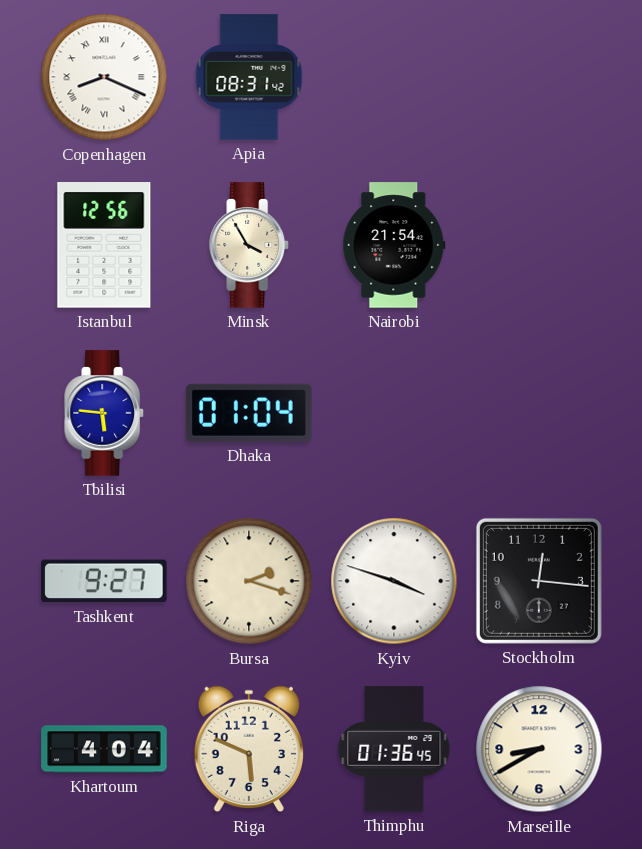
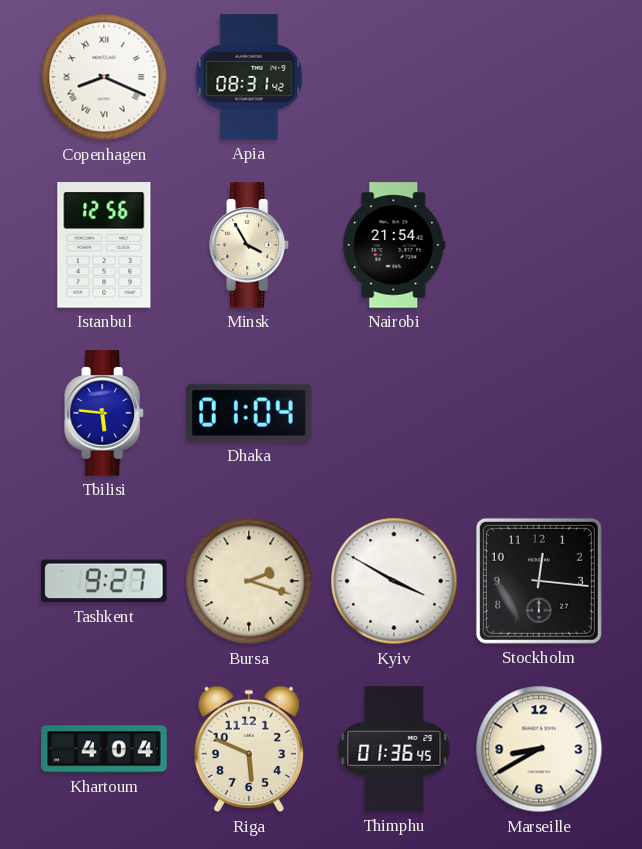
Kyiv: 3:48 -> 3:50 (394, 581)
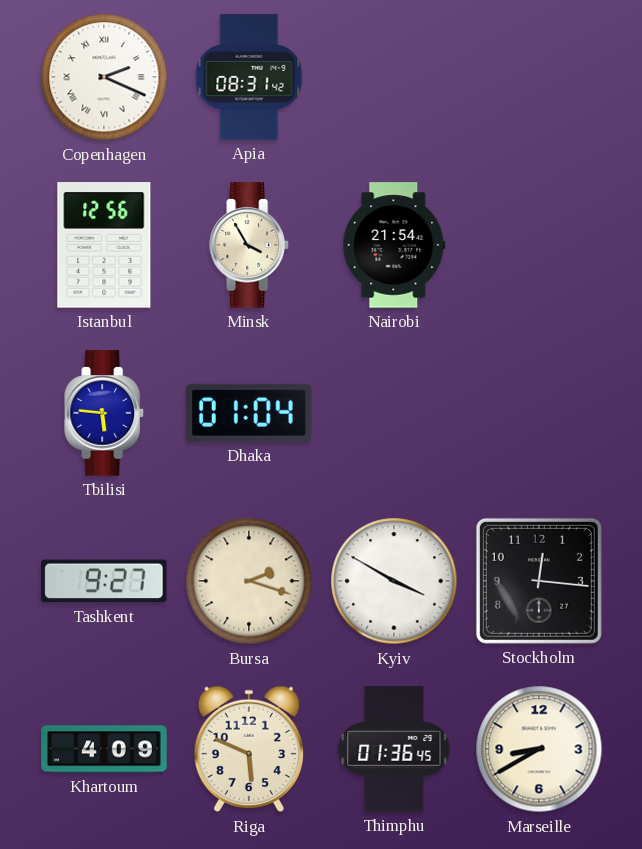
Copenhagen: 8:19 -> 2:19 (104, 77)
Khartoum: 4:04 -> 4:09 (104, 749)
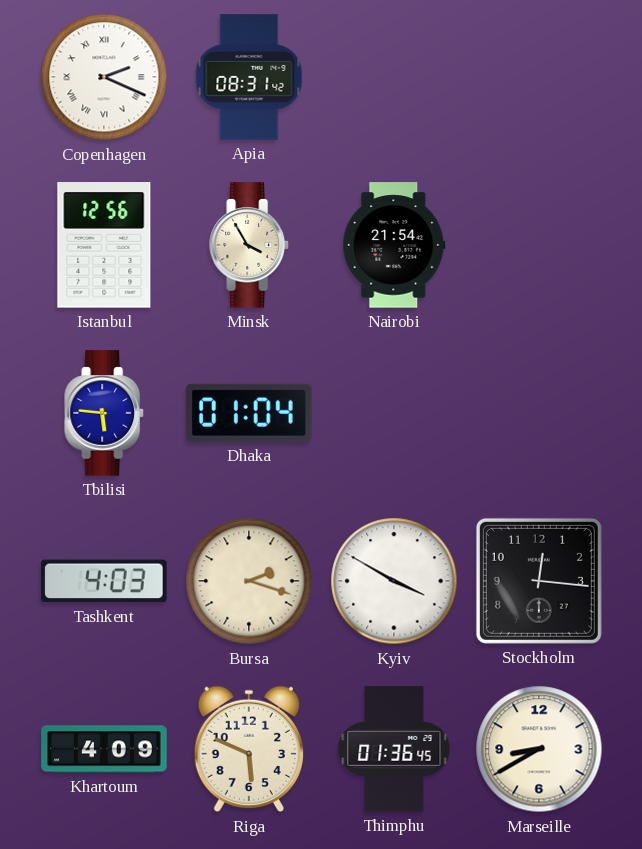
Tashkent: 9:27 -> 4:03 (104, 581)
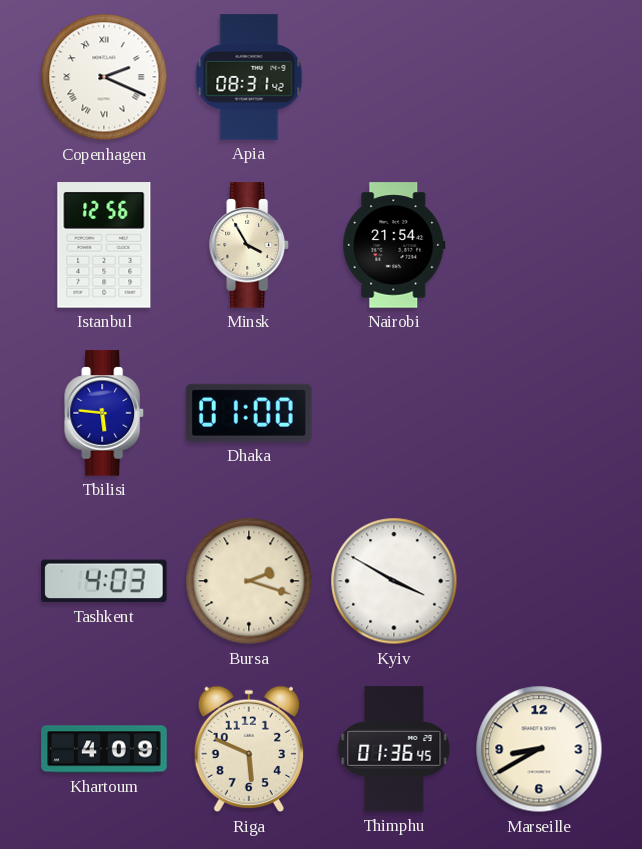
Dhaka: 01:04 -> 01:00 (250, 413)
Stockholm: 12:16 -> none (539, 581)
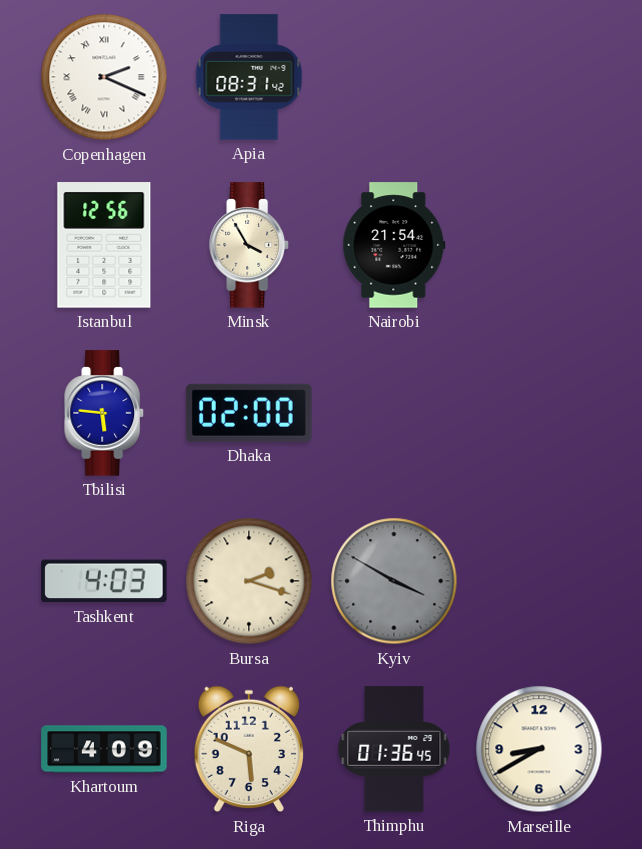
Dhaka: 01:00 -> 02:00 (250, 413)
Kyiv dial: white -> grey (394, 581)
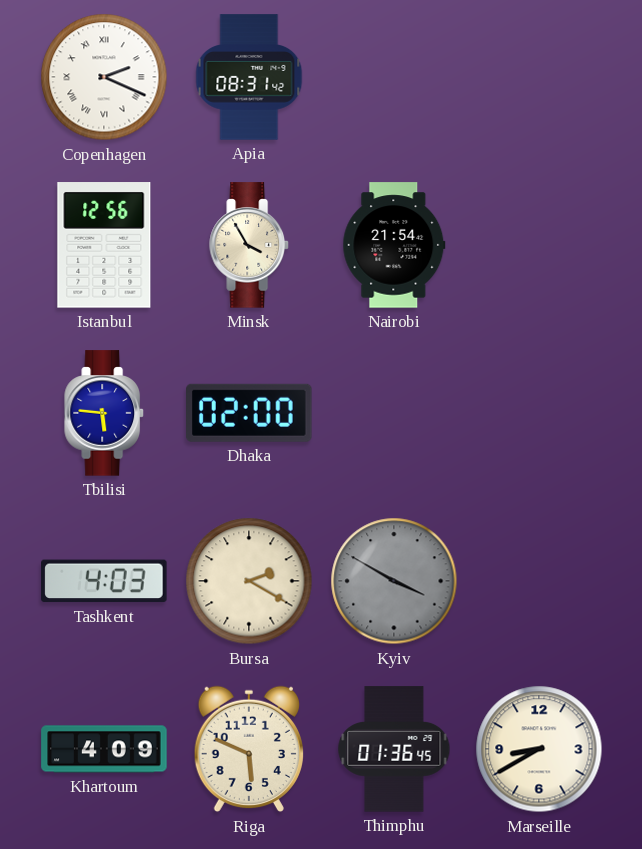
Bursa: 2:18 -> 2:20 (249, 581)
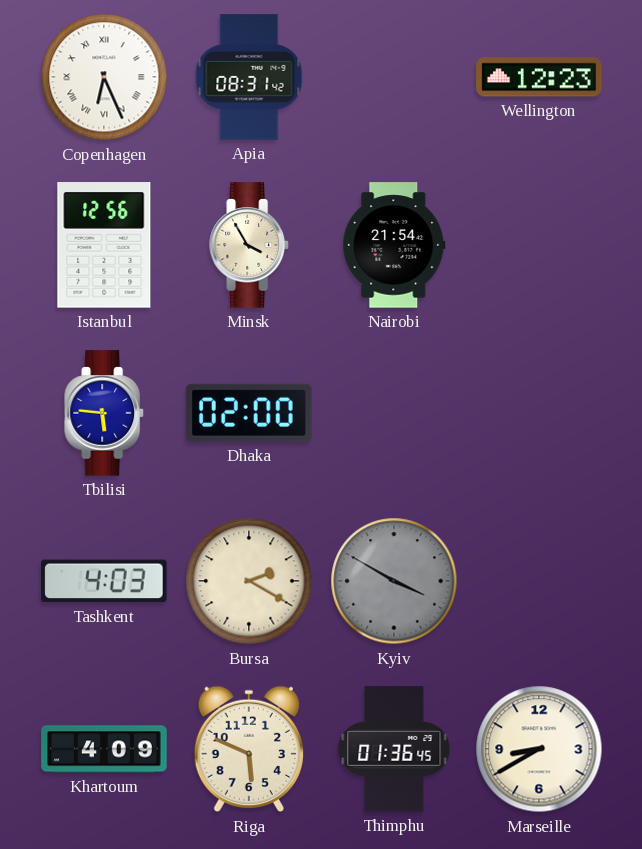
Copenhagen: 2:19 -> 6:26 (104, 77)
Wellington: none -> 12:23 (539, 77)
